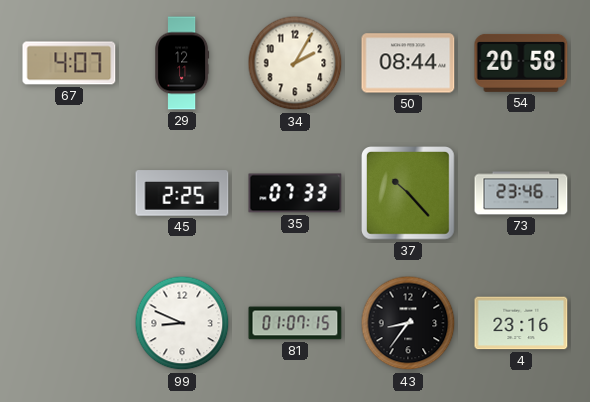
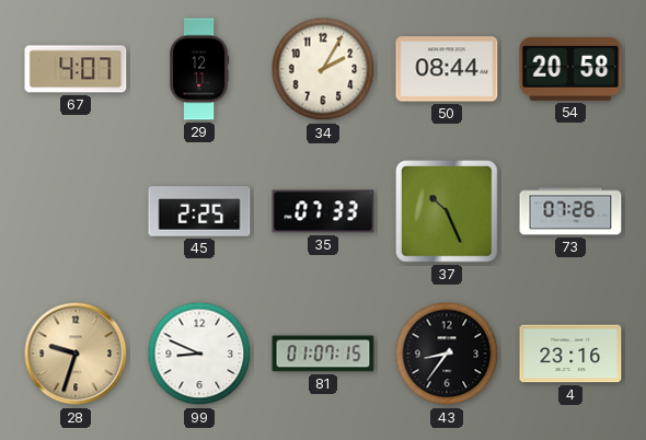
37: 10:23 -> 10:26 (448, 212)
73: 23:46 -> 07:26 (570, 211)
28: none -> 9:33 (76, 354)
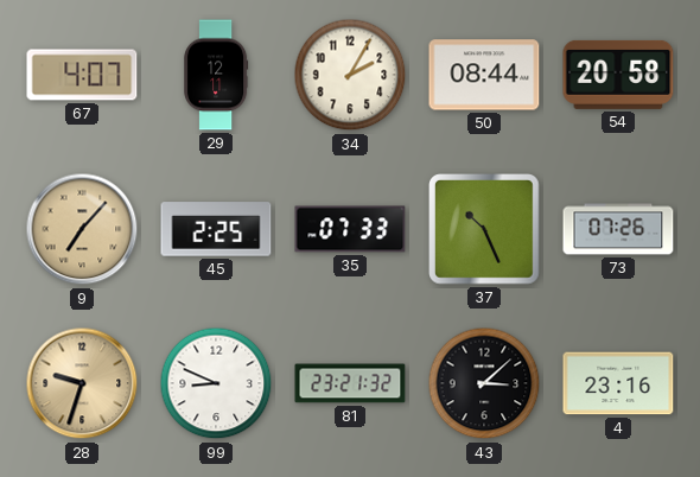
9: none -> 7:07 (82, 229)
81: 01:07 -> 23:21 (350, 383)
43: 8:36 -> 3:08 (484, 383)
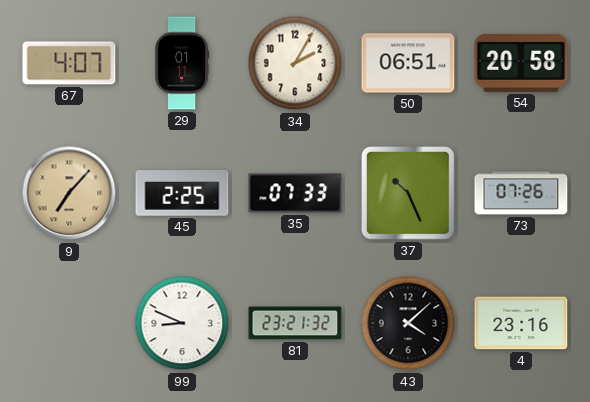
29: 12:11 -> 01:11 (182, 63)
50: 08:44 -> 06:51 (408, 63)
28: 9:33 -> none (82, 383)
43: 3:08 -> 4:08 (408, 323)
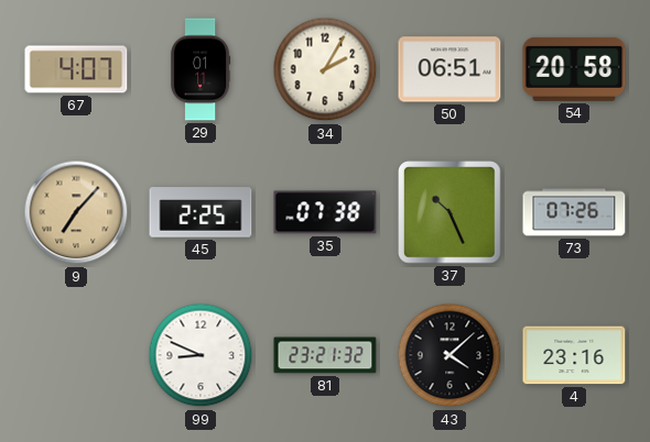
35: 07:33 -> 07:38 (325, 212)
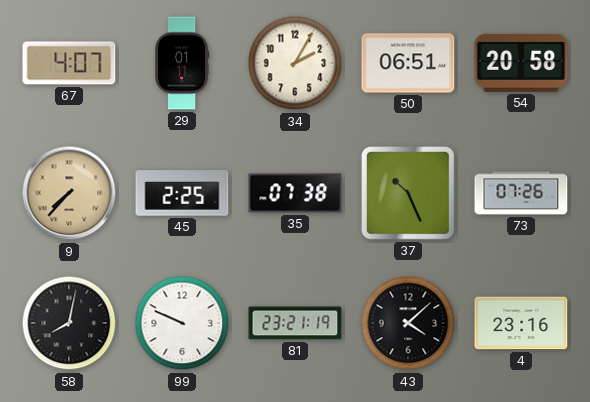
9: 7:07 -> 7:37 (69, 193)
58: none -> 8:02 (69, 323)
99: 8:49 -> 9:49 (182, 323)
81: 23:21:32 -> 23:21:19 (295, 323)
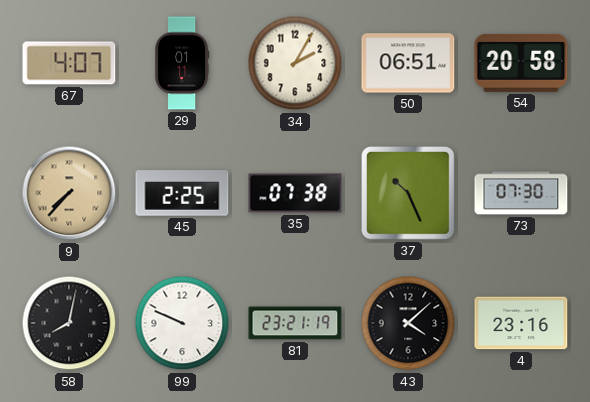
73: 07:26 -> 07:30 (521, 193)
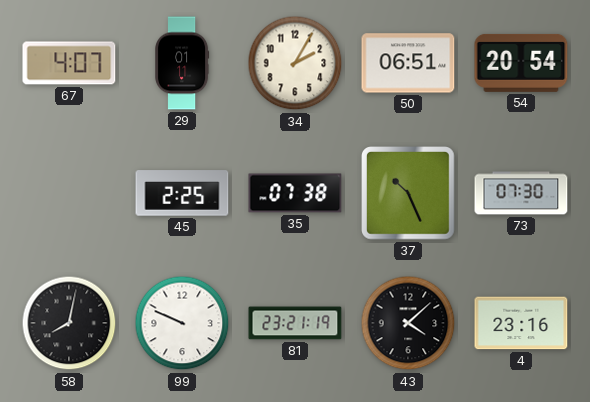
54: 20:58 -> 20:54 (521, 63)
9: 7:37 -> none (69, 193)
